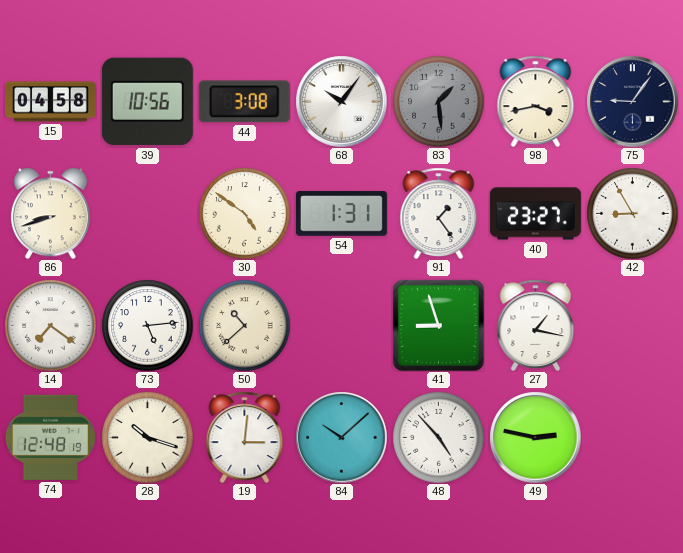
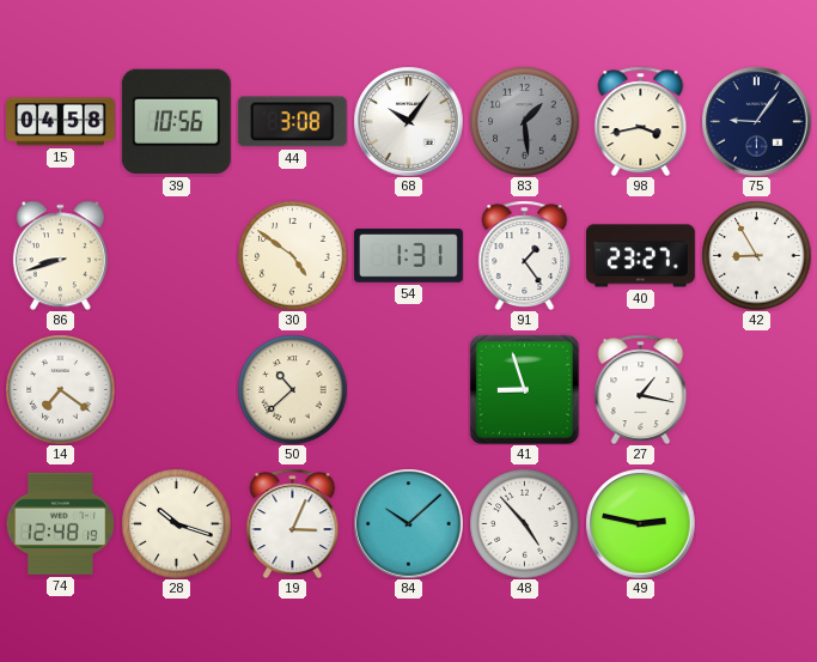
73: 5:14 -> none (147, 325)
19: 3:01 -> 3:04 (293, 523)
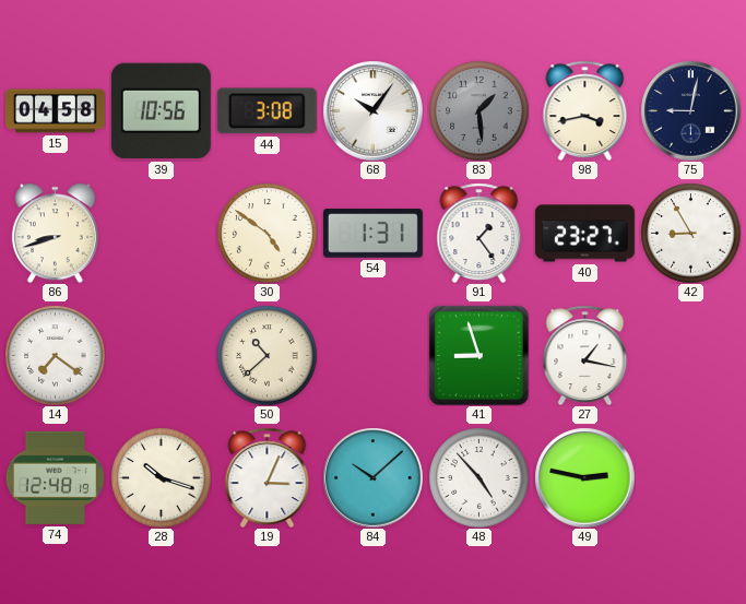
75: 9:06 -> 9:02 (690, 110)
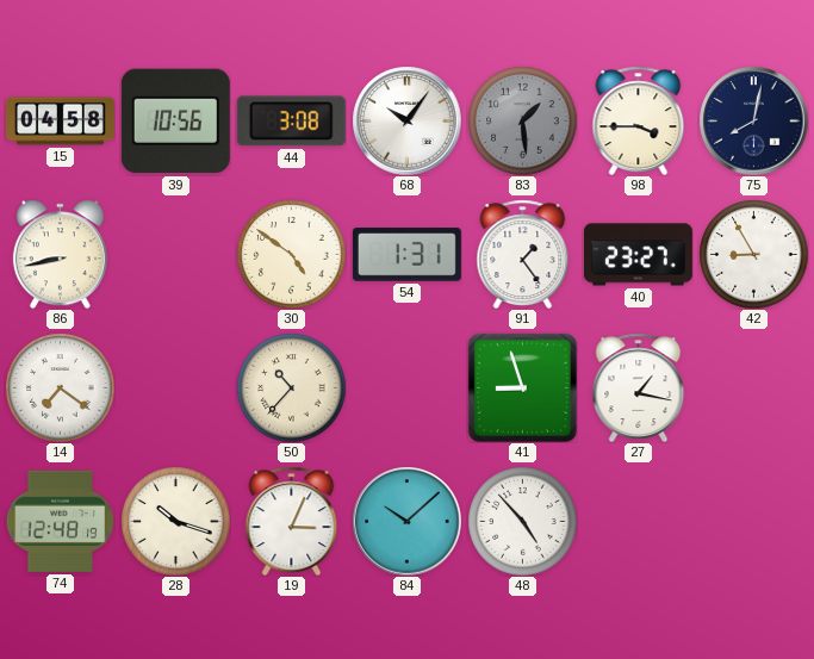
98: 3:43 -> 3:45 (639, 120)
75: 9:02 -> 8:02 (753, 120)
86: 8:42 -> 8:43 (60, 254)
50: 10:38 -> 10:37 (291, 387)
49: 2:47 -> none (584, 477)
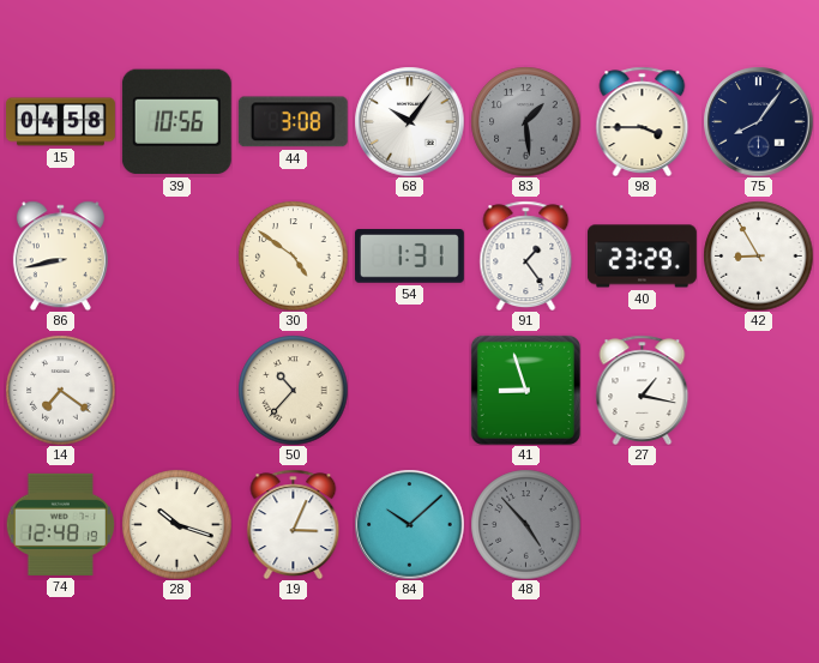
75: 8:02 -> 8:06 (758, 121)
40: 23:27 -> 23:29 (642, 257)
48 dial: white -> grey (525, 524)
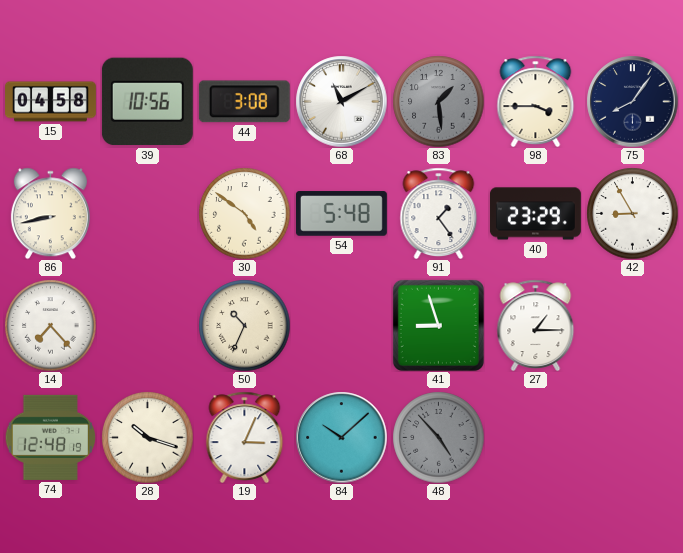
68: 10:06 -> 11:10 (341, 101)
54: 1:31 -> 5:48 (341, 214)
14: 7:21 -> 7:23 (50, 325)
50: 10:37 -> 10:34 (244, 325)
27: 1:17 -> 1:15 (536, 325)
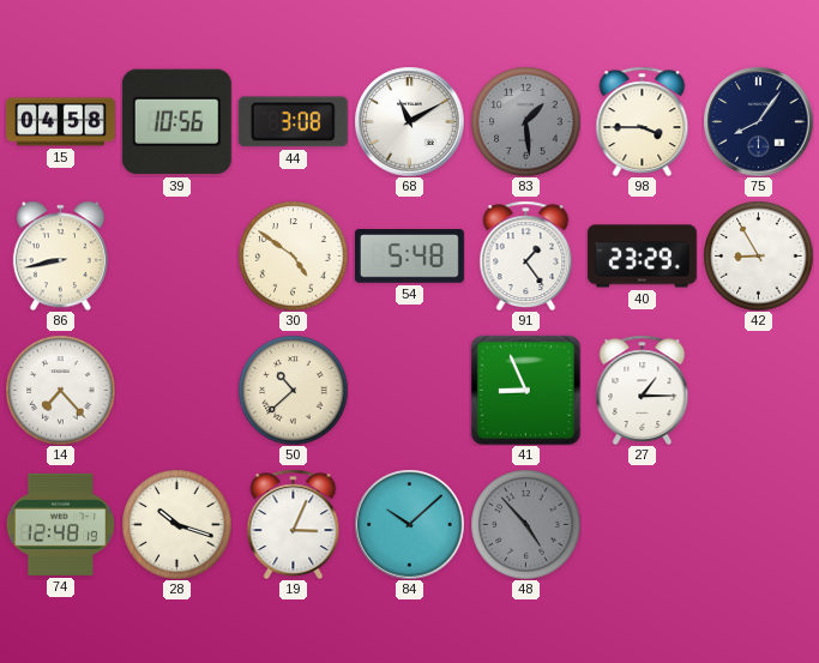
50: 10:34 -> 10:38 (293, 390)
41: 8:57 -> 8:56 (525, 390)
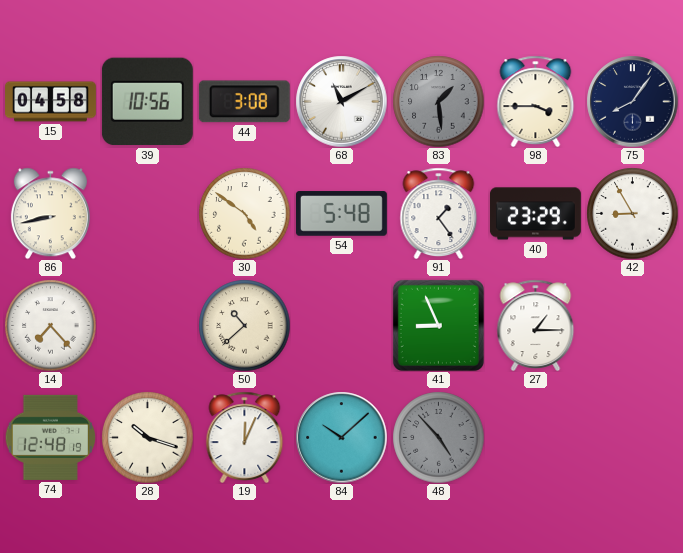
19: 3:04 -> 12:04 (245, 437)
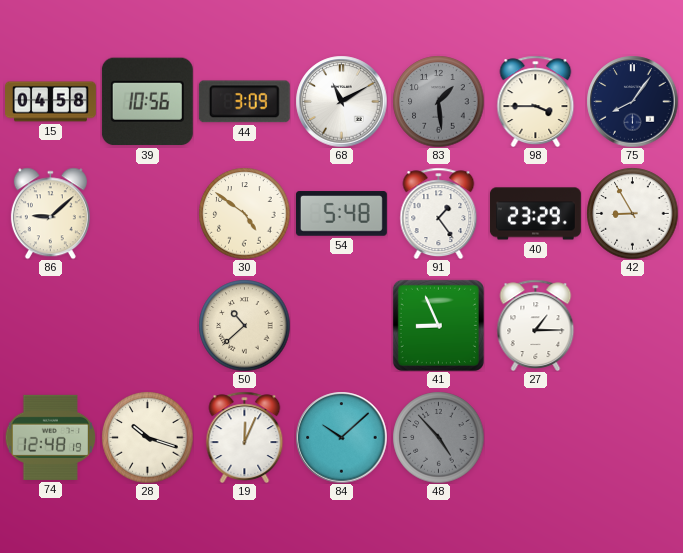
44: 3:08 -> 3:09 (244, 102)
86: 8:43 -> 9:08 (50, 213)
14: 7:23 -> none (50, 325)
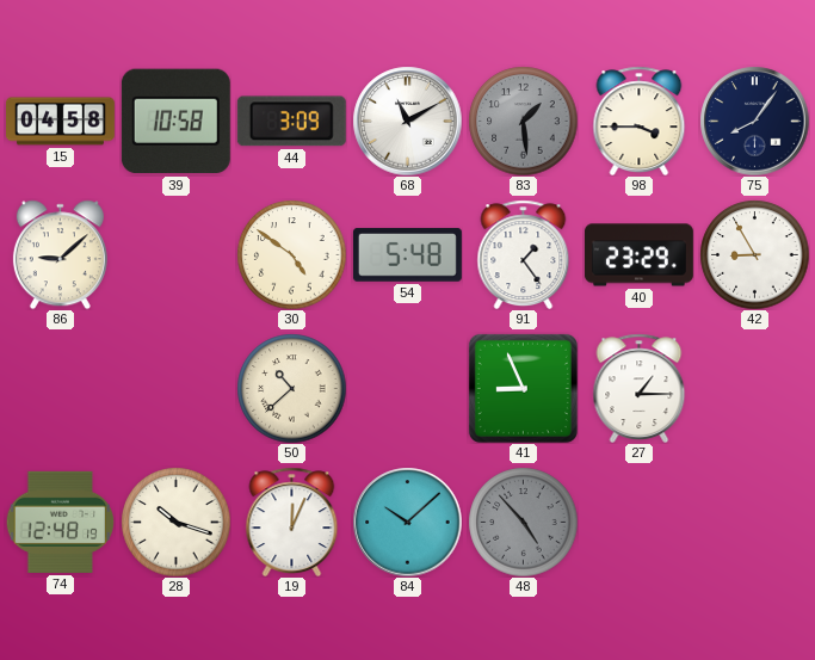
39: 10:56 -> 10:58 (175, 122)
